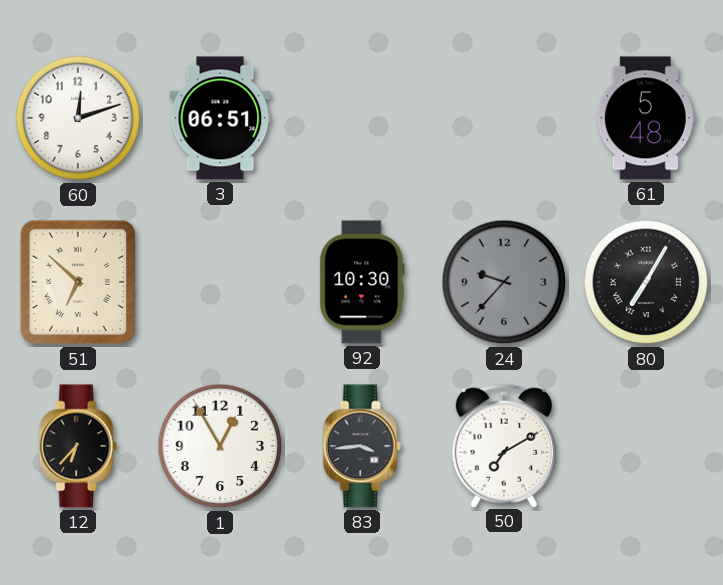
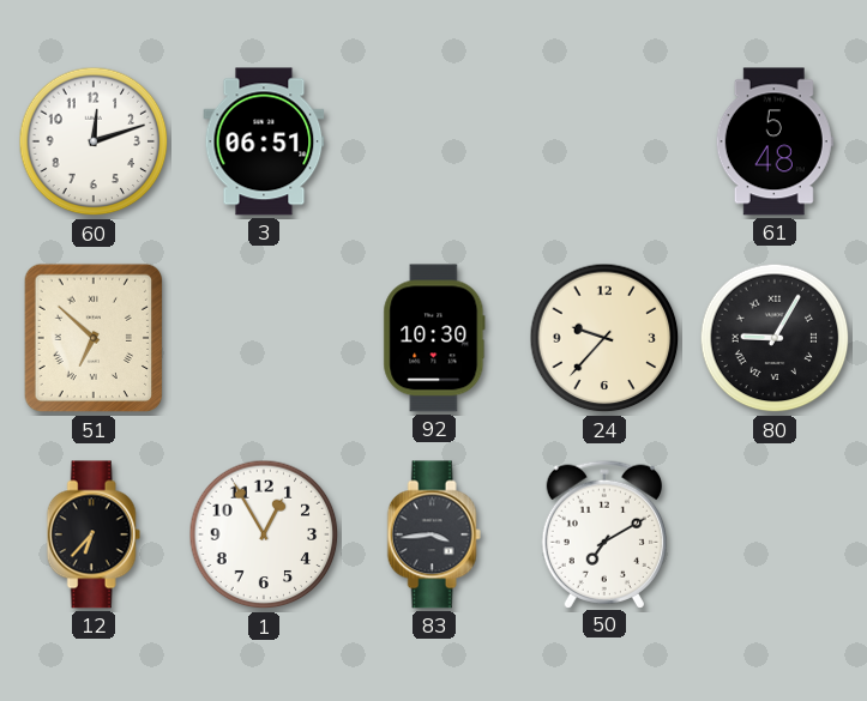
24 dial: grey -> cream (604, 338)
80: 7:05 -> 9:05 (775, 338)
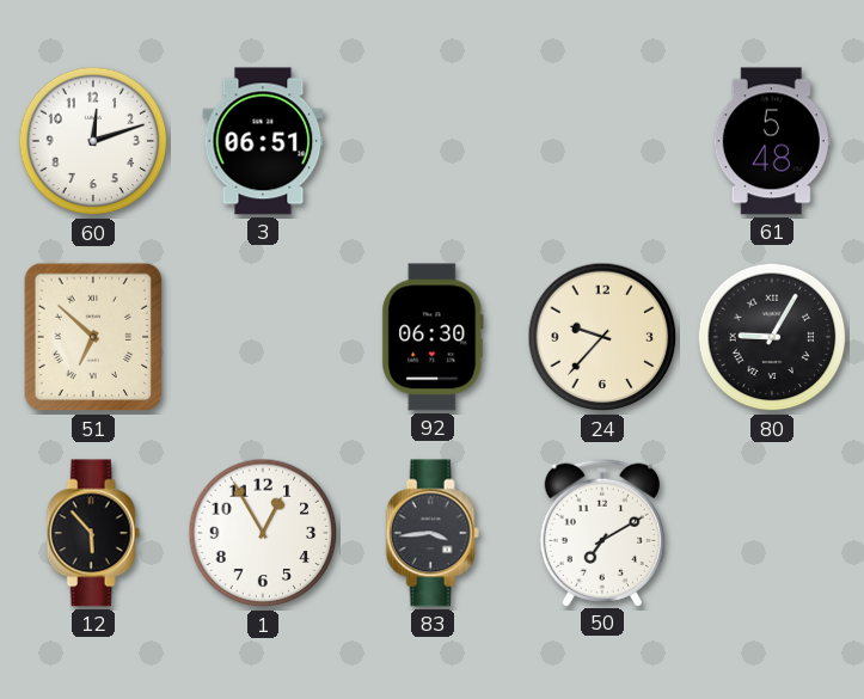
92: 10:30 -> 06:30 (433, 337)
12: 6:37 -> 5:53 (93, 533)
